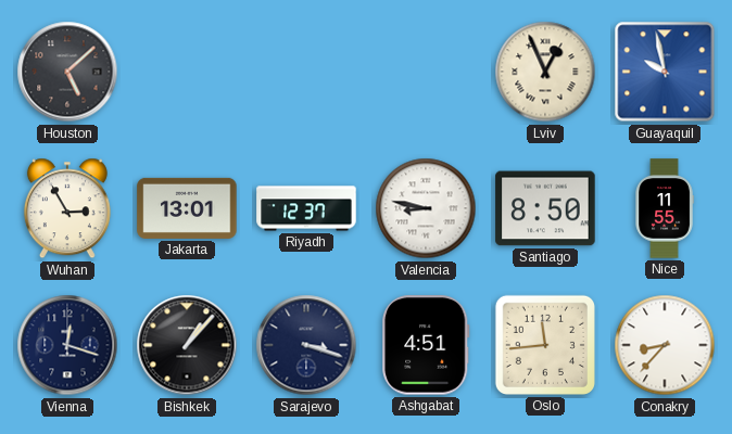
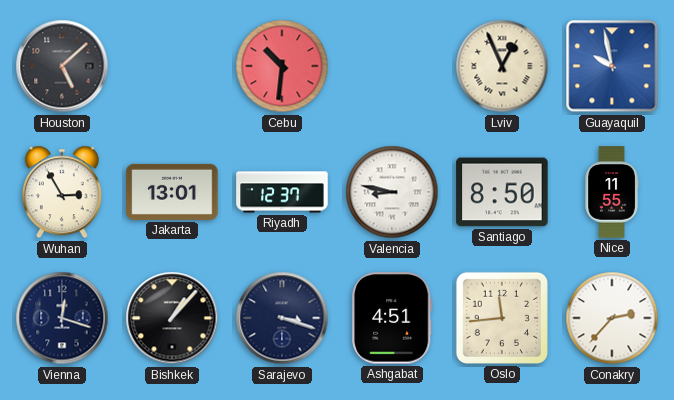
Cebu: none -> 10:31 (282, 66)
Conakry: 8:37 -> 2:37 (612, 318)
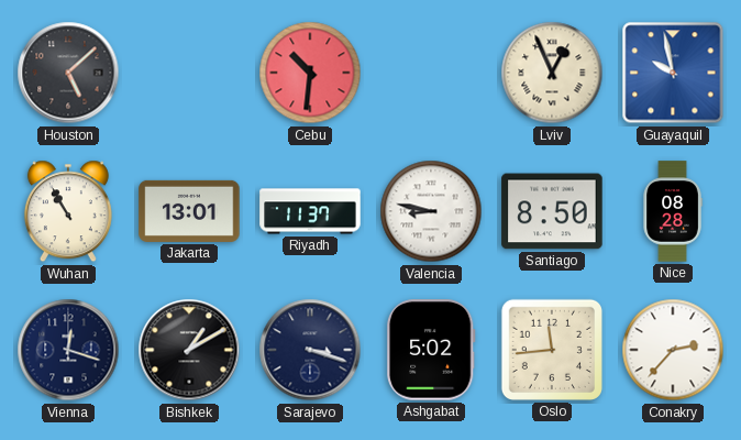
Wuhan: 2:55 -> 10:55 (68, 211)
Riyadh: 12:37 -> 11:37 (310, 211)
Nice: 11:55 -> 08:28 (673, 211)
Bishkek: 1:07 -> 1:10 (189, 350)
Ashgabat: 4:51 -> 5:02 (432, 350)
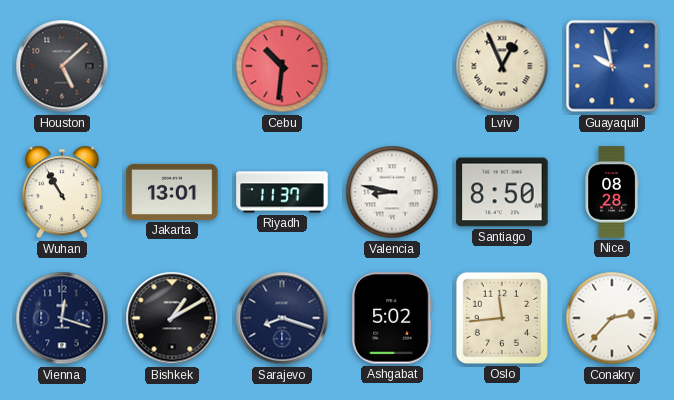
Sarajevo: 3:18 -> 8:18 (282, 318)
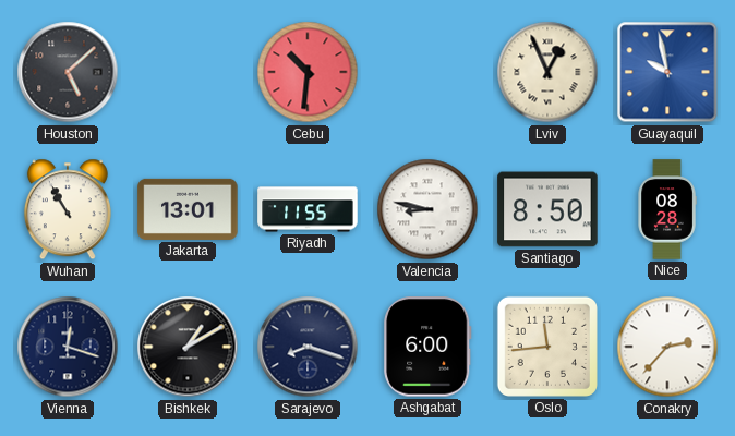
Riyadh: 11:37 -> 11:55 (308, 209)
Ashgabat: 5:02 -> 6:00 (429, 347)
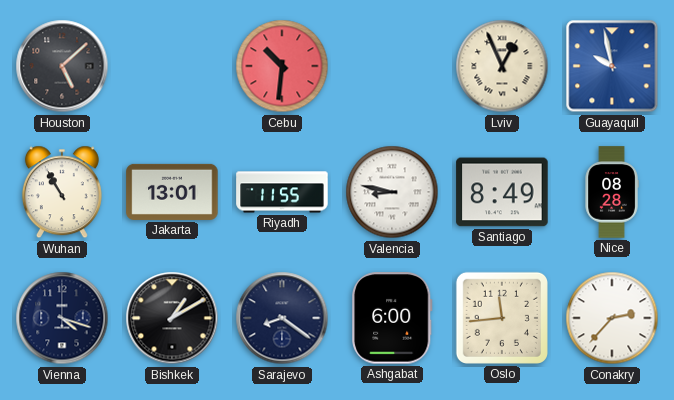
Santiago: 8:50 -> 8:49 (502, 192)
Vienna: 12:18 -> 4:18 (62, 318)
Sarajevo: 8:18 -> 8:21 (282, 318)
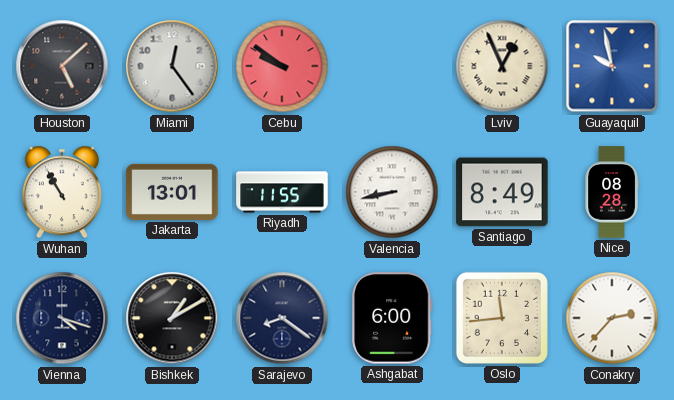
Miami: none -> 12:24 (172, 66)
Cebu: 10:31 -> 9:51 (282, 66)
Valencia: 8:47 -> 8:43 (392, 192)
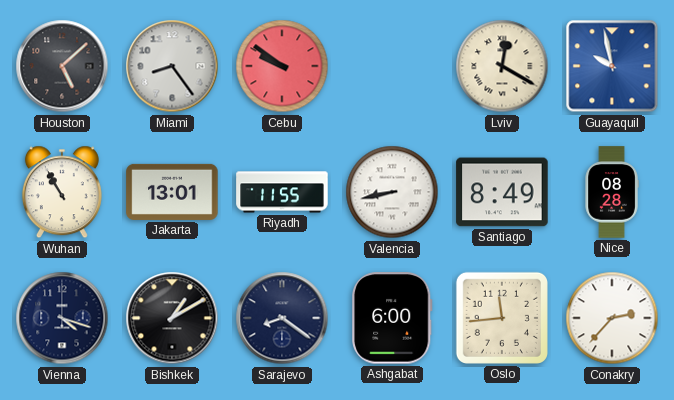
Miami: 12:24 -> 8:24 (172, 66)
Lviv: 12:56 -> 12:20 (502, 66)
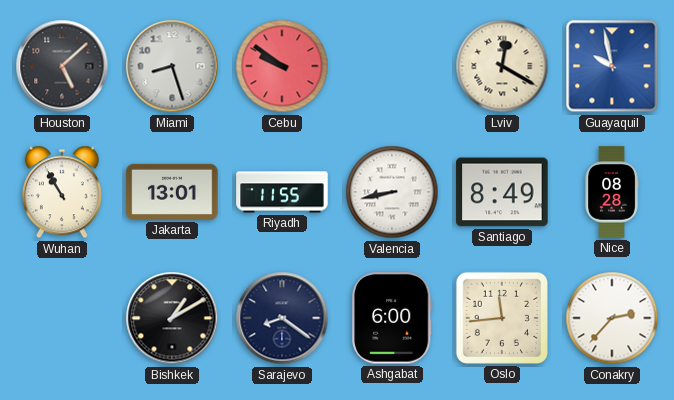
Miami: 8:24 -> 8:27 (172, 66)
Vienna: 4:18 -> none (62, 318)
